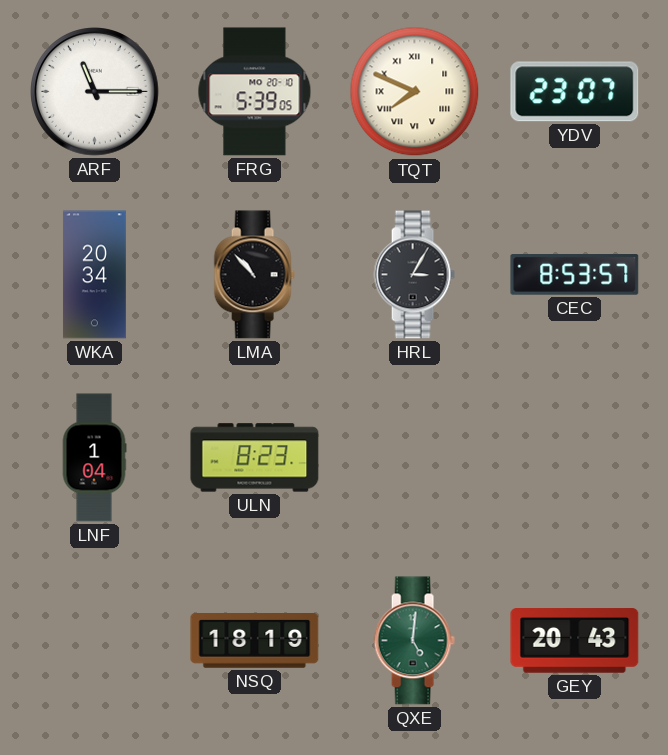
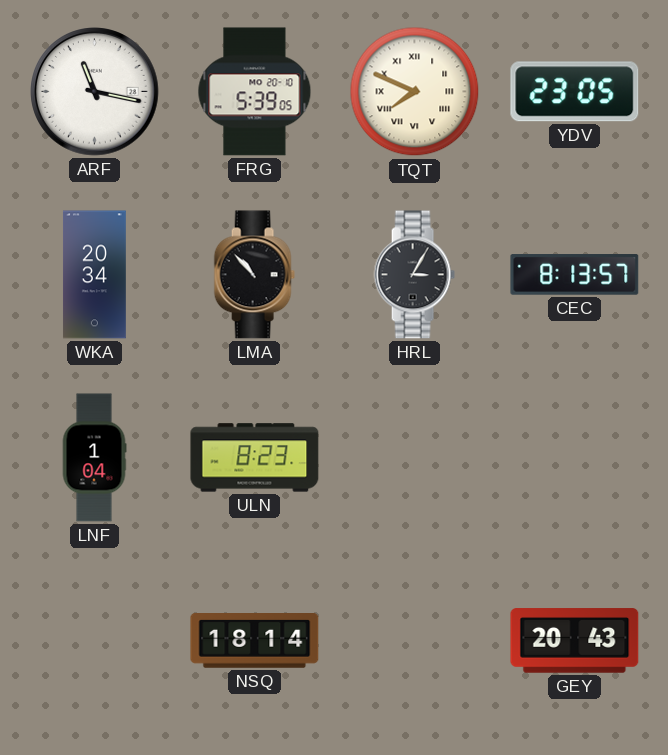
ARF: 11:15 -> 11:17 (95, 92)
YDV: 23:07 -> 23:05 (575, 92)
CEC: 8:53 -> 8:13 (575, 275)
NSQ: 18:19 -> 18:14 (255, 641)
QXE: 5:01 -> none (414, 641)
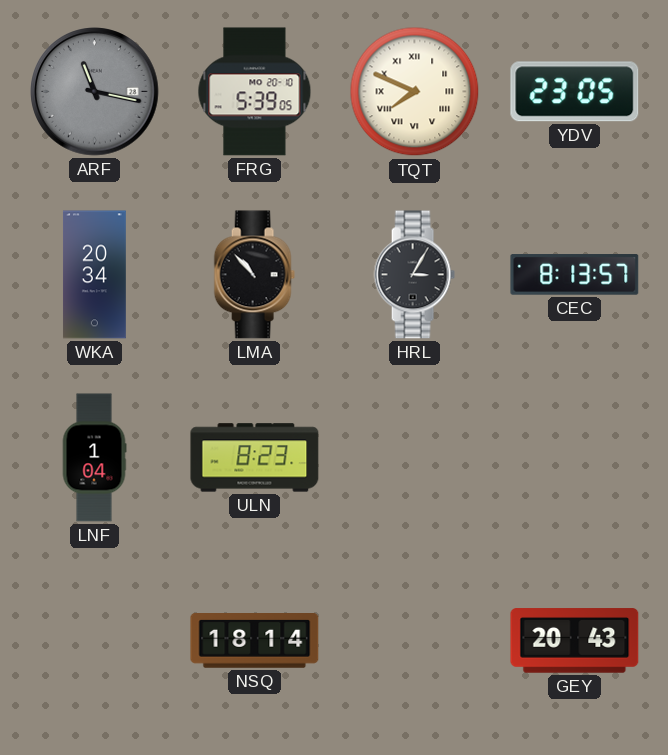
ARF dial: white -> grey (95, 92)
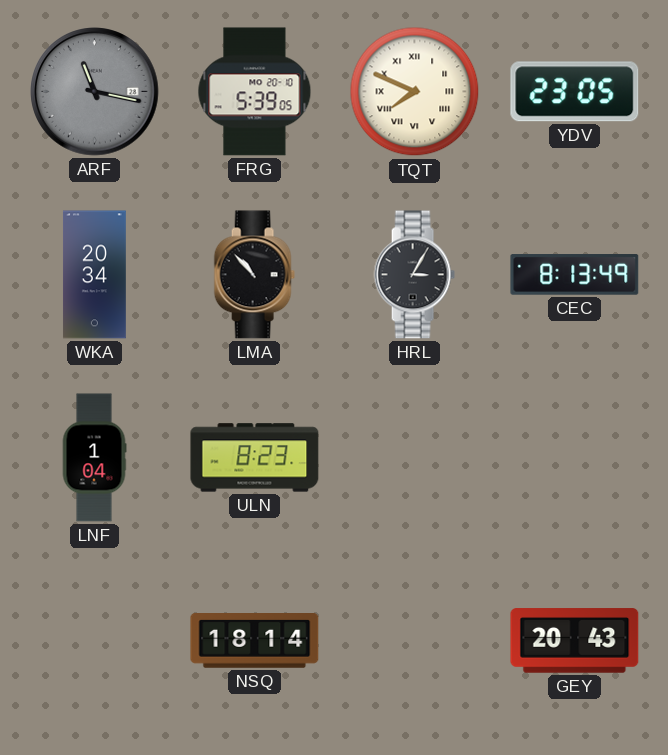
CEC: 8:13:57 -> 8:13:49 (575, 275)
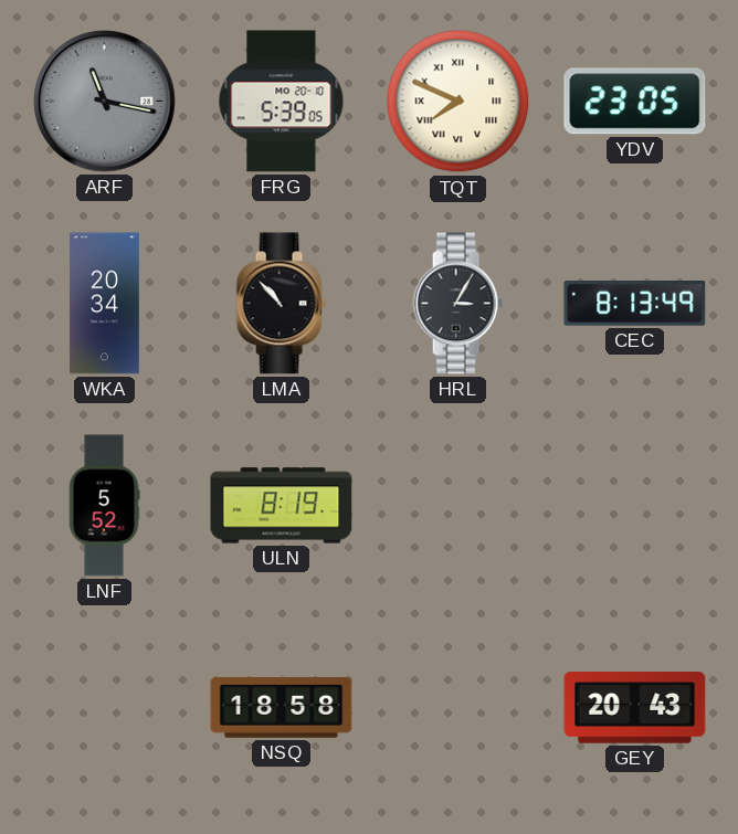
LNF: 1:04 -> 5:52 (104, 506)
ULN: 8:23 -> 8:19 (282, 506)
NSQ: 18:14 -> 18:58 (282, 708)
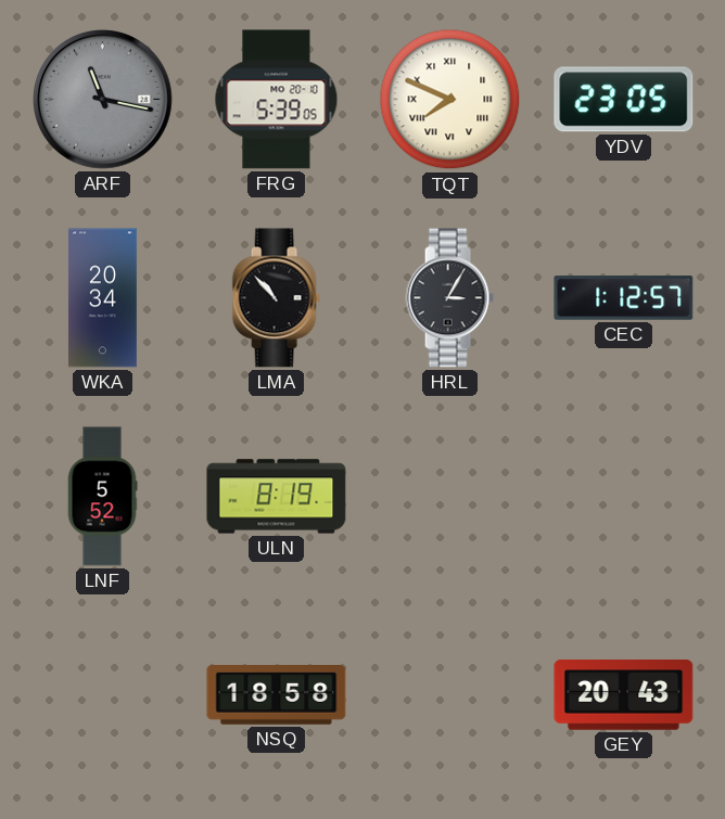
CEC: 8:13 -> 1:12 (624, 298)
